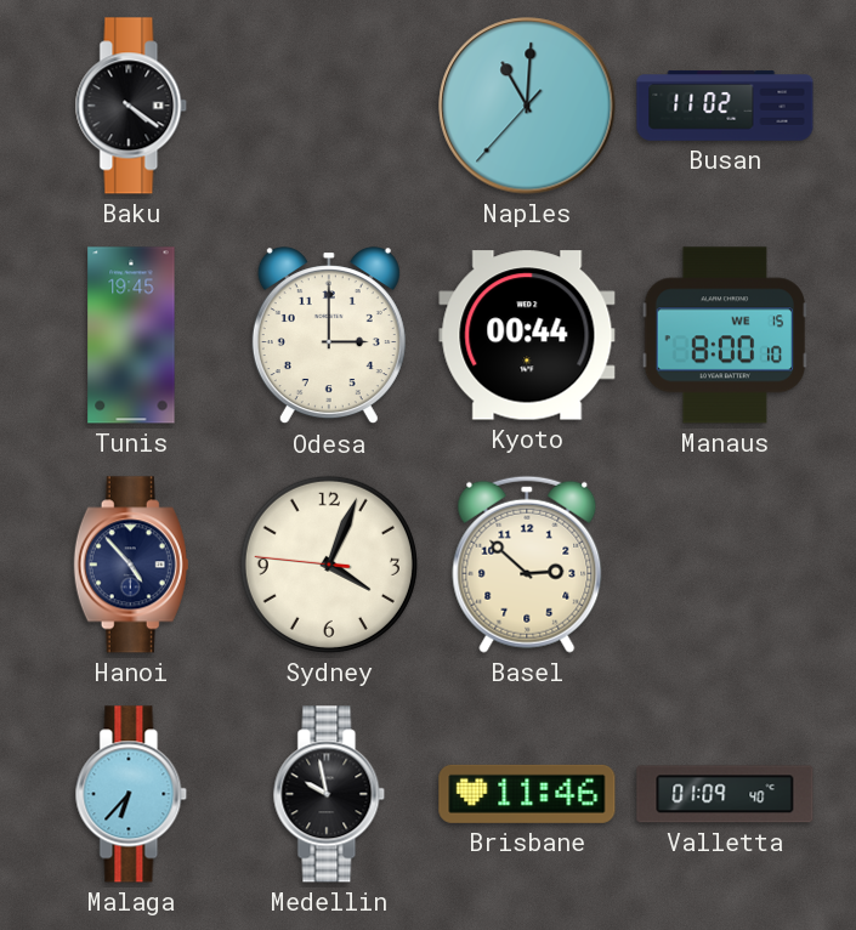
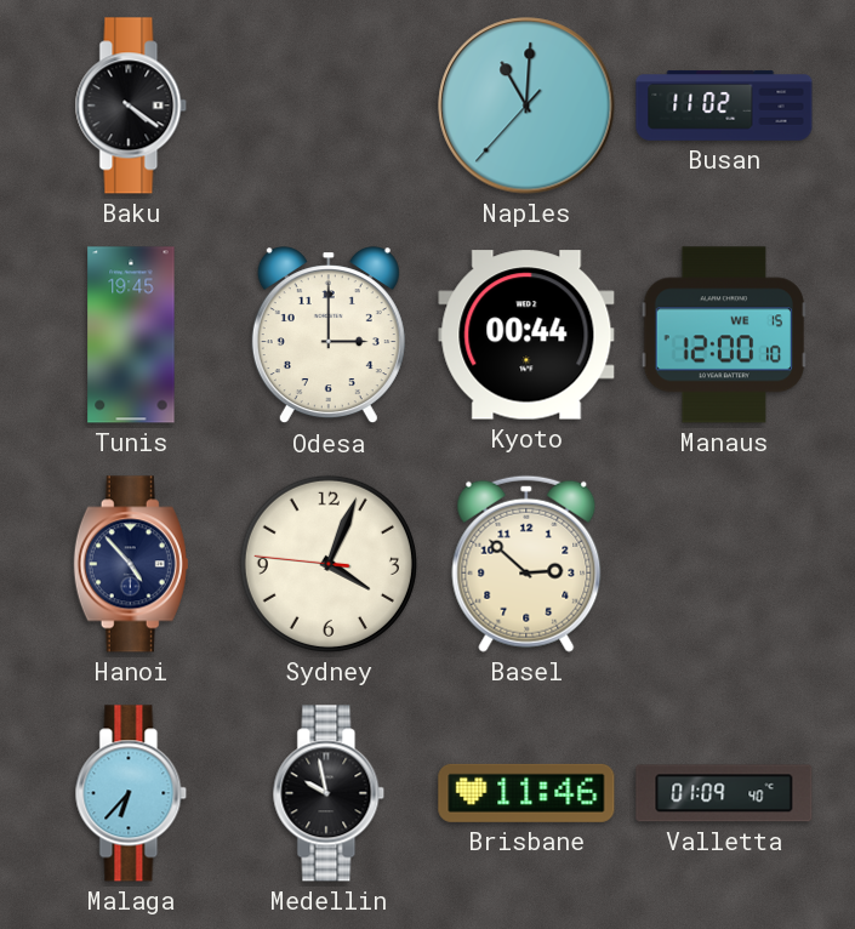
Manaus: 8:00 -> 12:00 (723, 335)
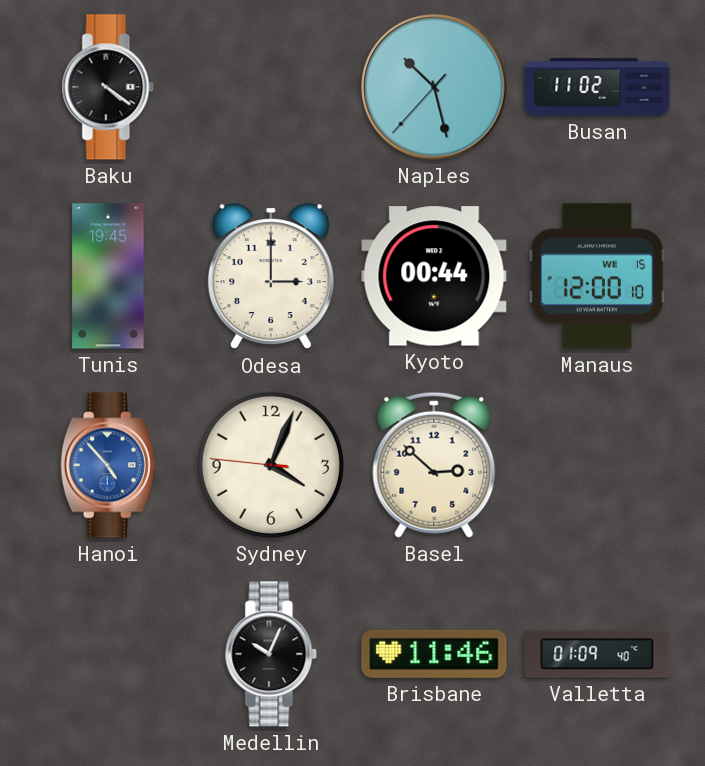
Naples: 11:00 -> 10:27 (434, 87)
Hanoi dial: navy -> blue (108, 465)
Malaga: 6:37 -> none (131, 793)
Medellin: 9:58 -> 10:04 (271, 654)
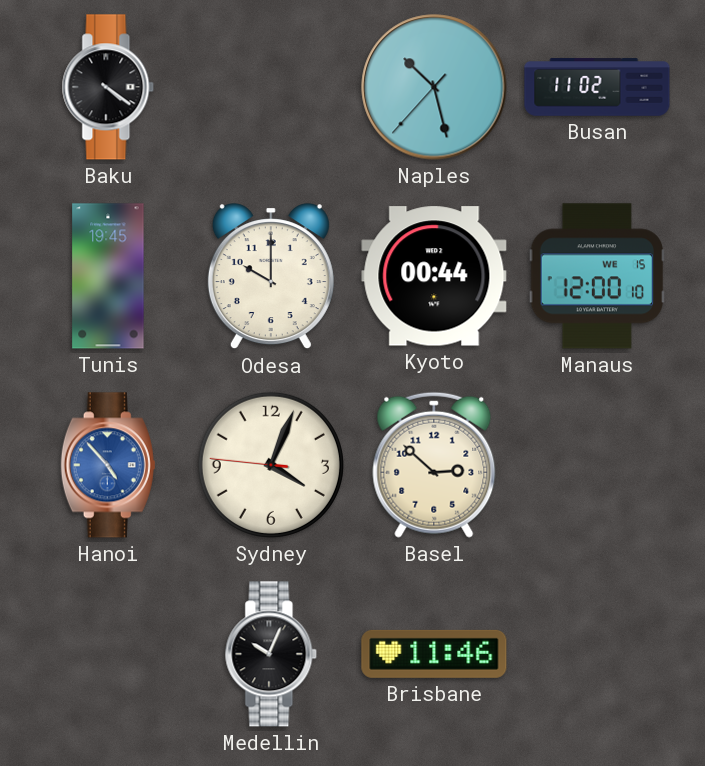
Odesa: 3:00 -> 10:00 (271, 277)
Valletta: 01:09 -> none (597, 654)
